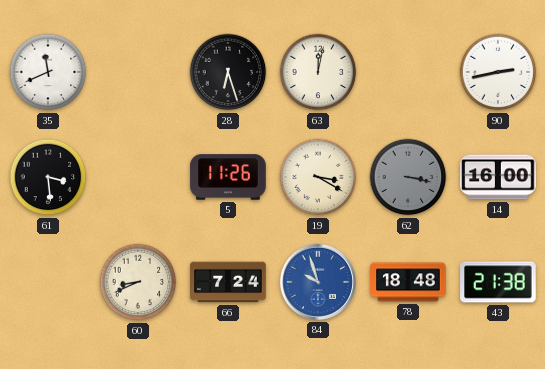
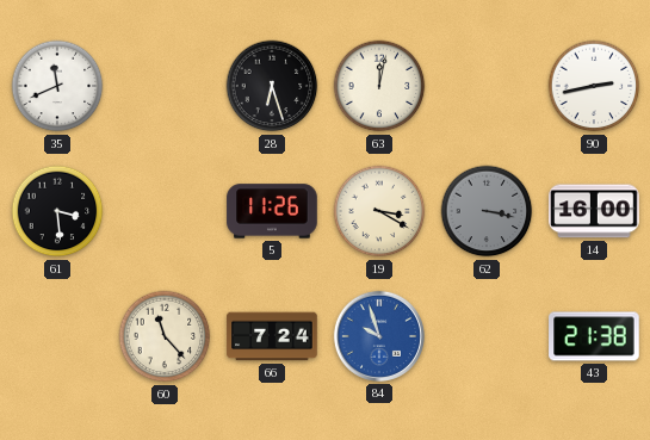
60: 8:41 -> 11:23 (165, 336)
78: 18:48 -> none (408, 282)
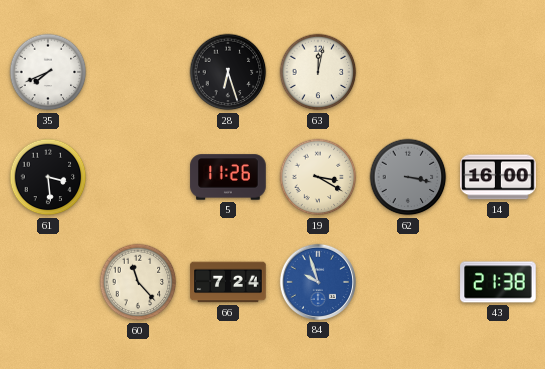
35: 11:41 -> 7:41 (48, 72)
90: 2:43 -> none (594, 86)
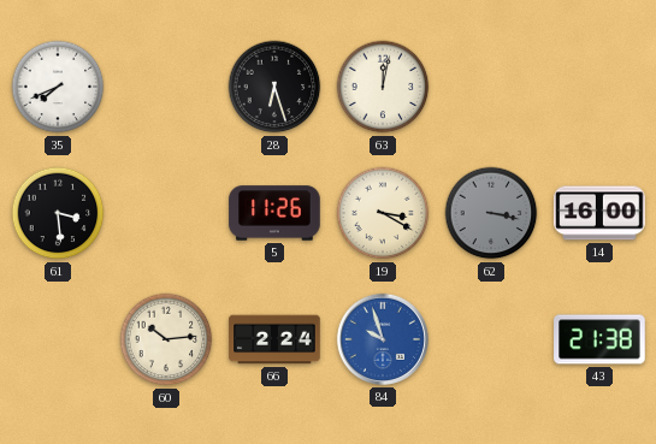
60: 11:23 -> 10:14 (166, 339)
66: 7:24 -> 2:24 (274, 339)
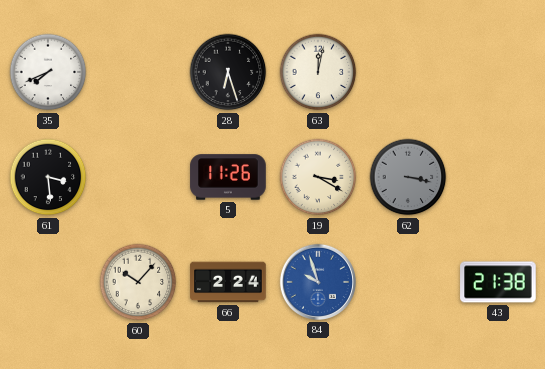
14: 16:00 -> none (599, 213)
60: 10:14 -> 10:07 (138, 282)
